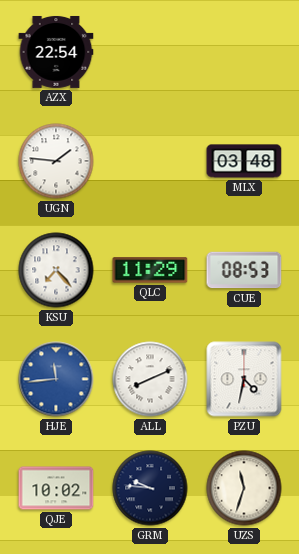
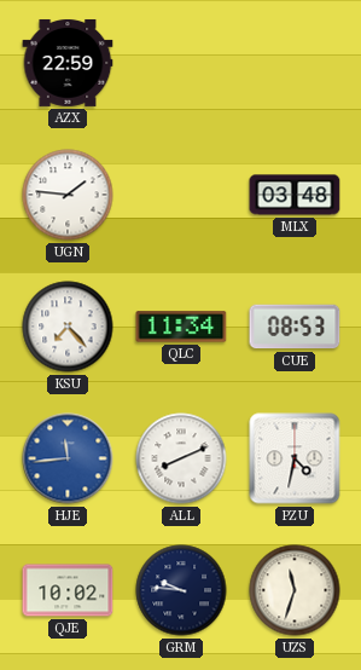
AZX: 22:54 -> 22:59 (68, 63)
QLC: 11:29 -> 11:34 (181, 327)
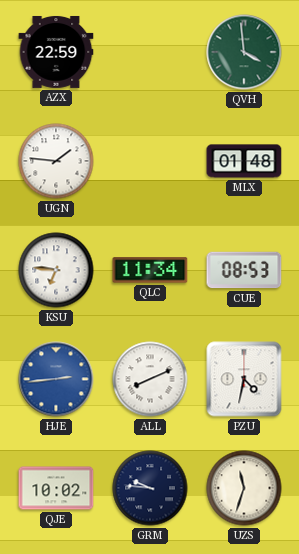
QVH: none -> 3:59 (244, 52)
MLX: 03:48 -> 01:48 (244, 161)
KSU: 7:23 -> 6:46 (56, 270)
HJE: 11:44 -> 2:44 (56, 379)
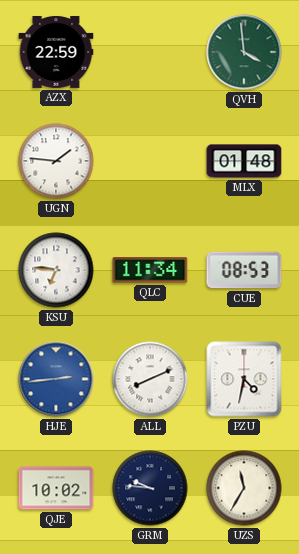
UZS: 11:33 -> 11:35 (244, 488)
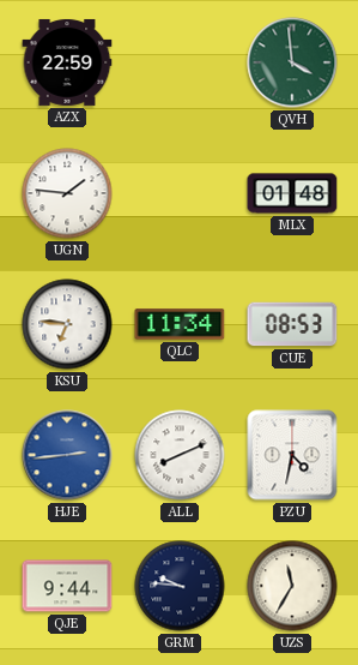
QJE: 10:02 -> 9:44 (67, 586)
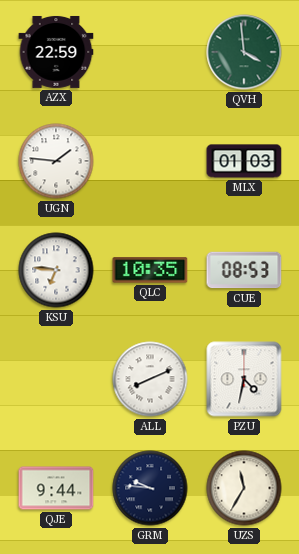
MLX: 01:48 -> 01:03 (244, 161)
QLC: 11:34 -> 10:35 (150, 270)
HJE: 2:44 -> none (67, 455)
